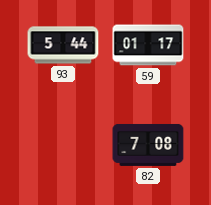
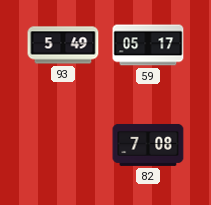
93: 5:44 -> 5:49 (63, 45)
59: 01:17 -> 05:17 (148, 45)
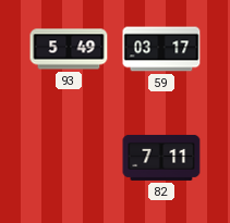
59: 05:17 -> 03:17 (161, 49)
82: 7:08 -> 7:11 (161, 158)
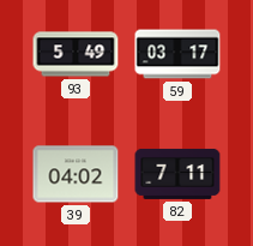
39: none -> 04:02 (76, 174)
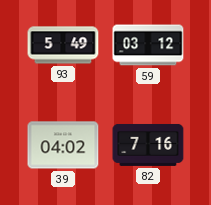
59: 03:17 -> 03:12 (148, 45)
82: 7:11 -> 7:16 (148, 145)
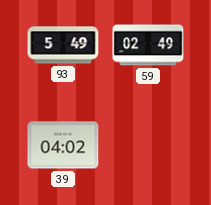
59: 03:12 -> 02:49 (148, 45)
82: 7:16 -> none (148, 145)
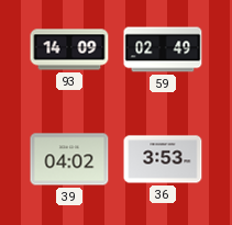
93: 5:49 -> 14:09 (69, 49)
36: none -> 3:53 (163, 159)
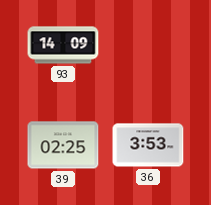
59: 02:49 -> none (163, 49)
39: 04:02 -> 02:25 (63, 145)
